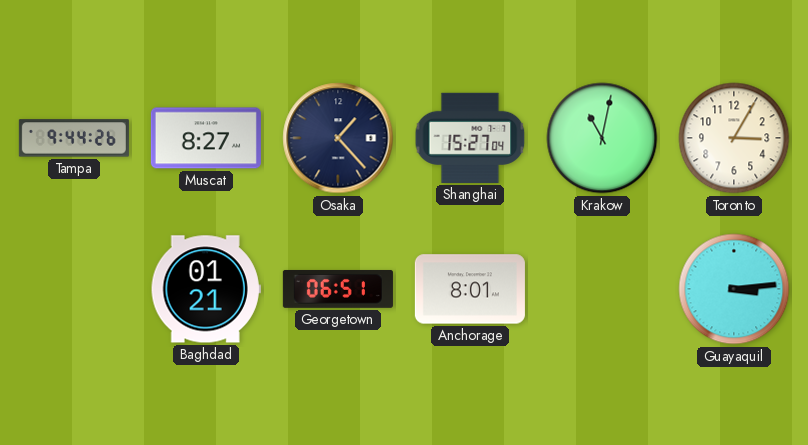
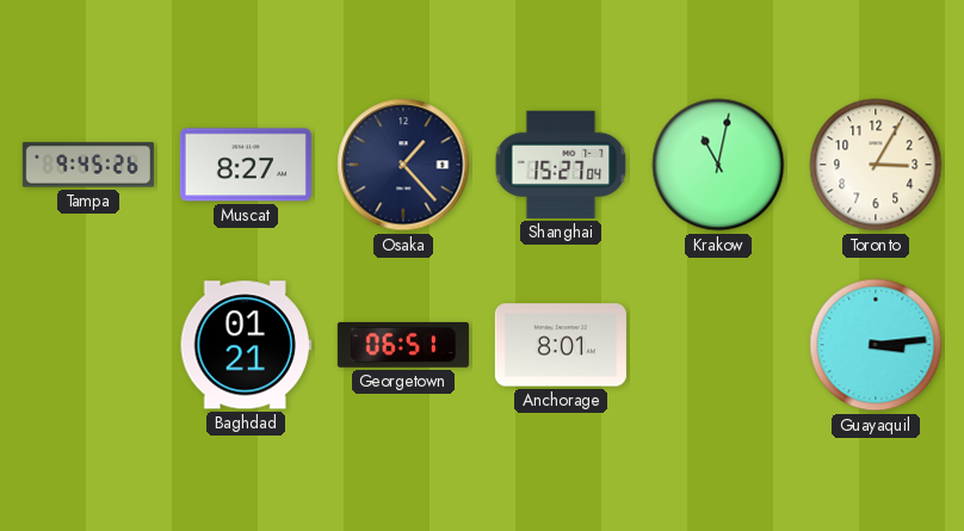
Tampa: 9:44 -> 9:45 (88, 165)
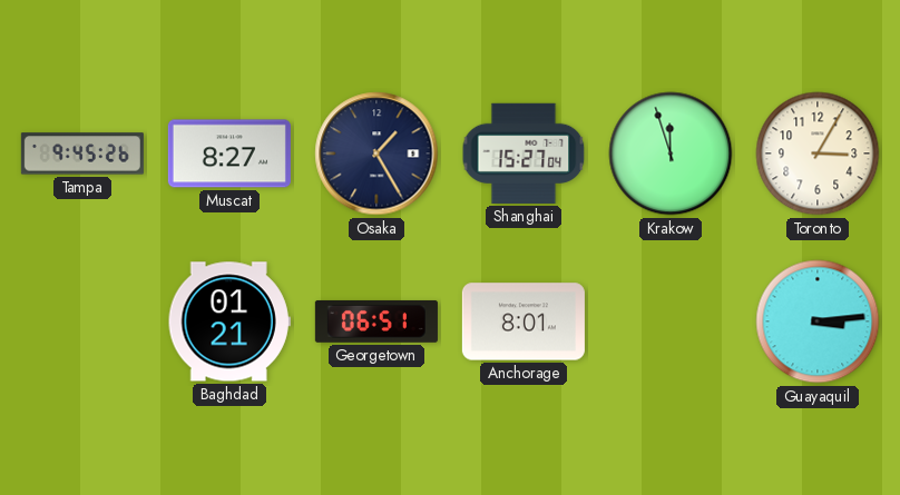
Osaka: 1:23 -> 1:25 (376, 154)
Krakow: 11:02 -> 11:57 (671, 154)
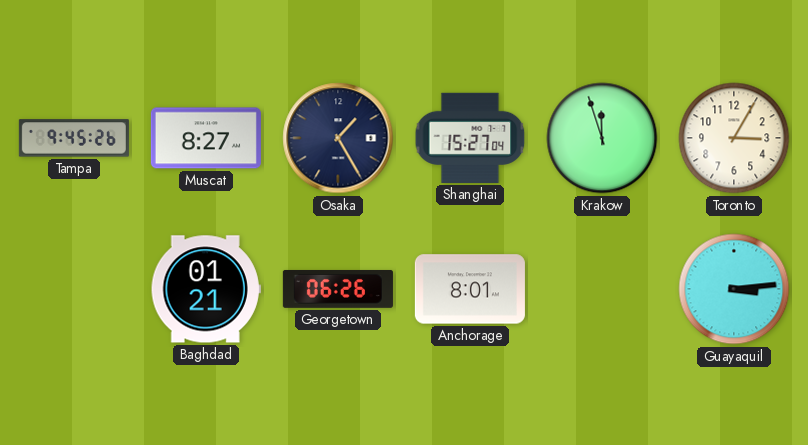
Georgetown: 06:51 -> 06:26 (338, 289)
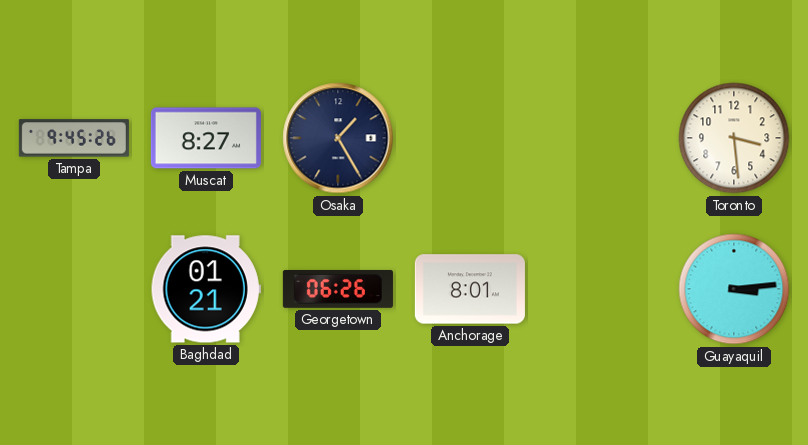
Shanghai: 15:27 -> none (470, 138)
Krakow: 11:57 -> none (602, 138)
Toronto: 3:05 -> 3:29 (734, 138)
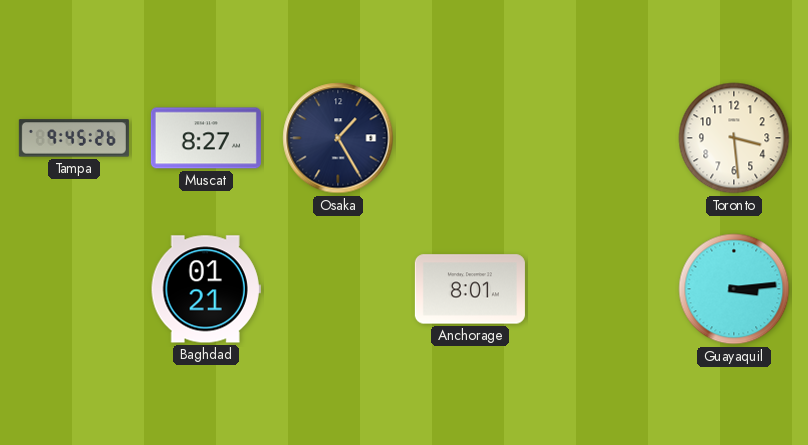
Georgetown: 06:26 -> none (338, 289)
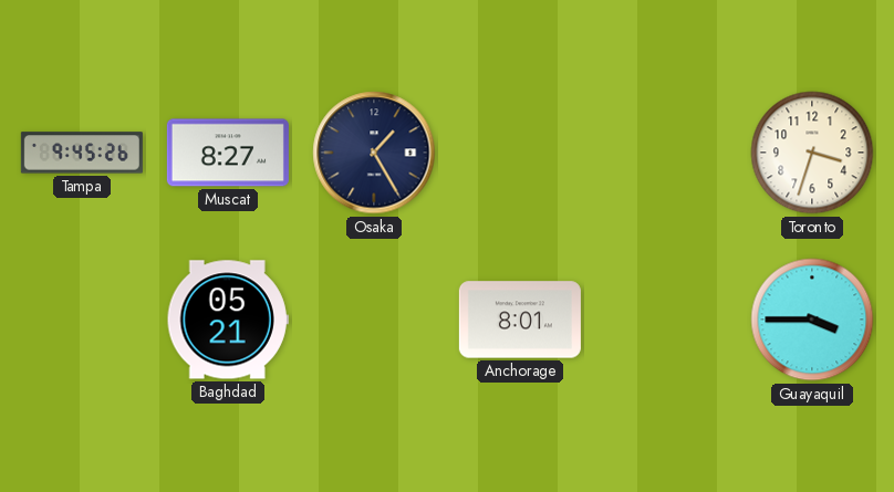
Toronto: 3:29 -> 3:33 (812, 153)
Baghdad: 01:21 -> 05:21 (228, 320)
Guayaquil: 3:14 -> 3:45 (812, 320)
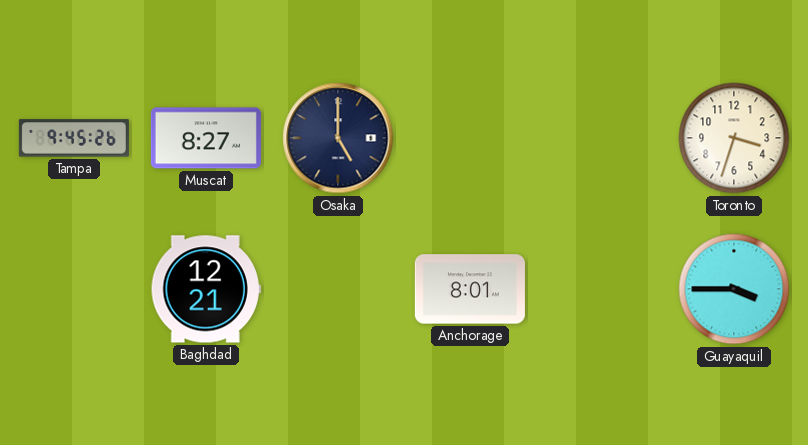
Osaka: 1:25 -> 5:00 (338, 138)
Baghdad: 05:21 -> 12:21 (206, 289)
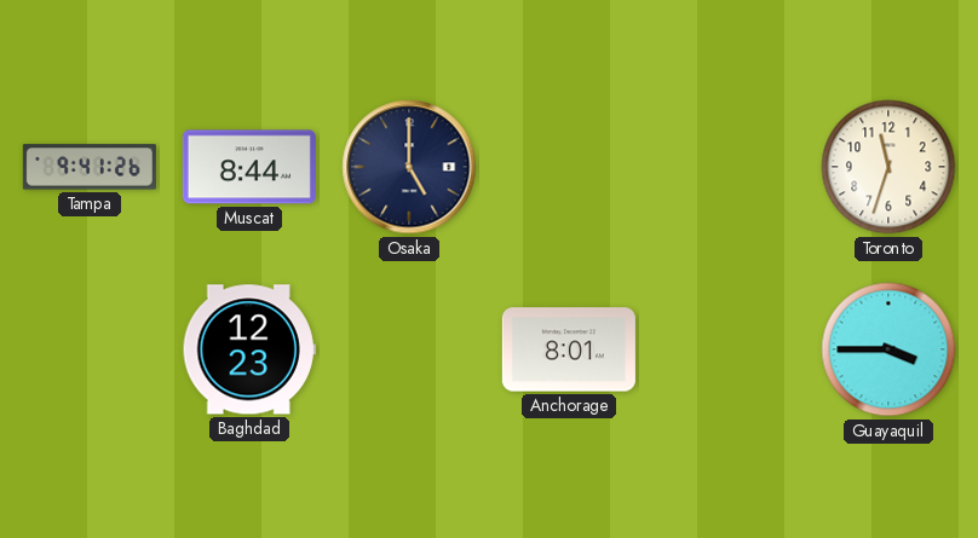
Tampa: 9:45 -> 9:41 (90, 167)
Muscat: 8:27 -> 8:44 (249, 167)
Toronto: 3:33 -> 11:33 (888, 167)
Baghdad: 12:21 -> 12:23 (249, 349)
